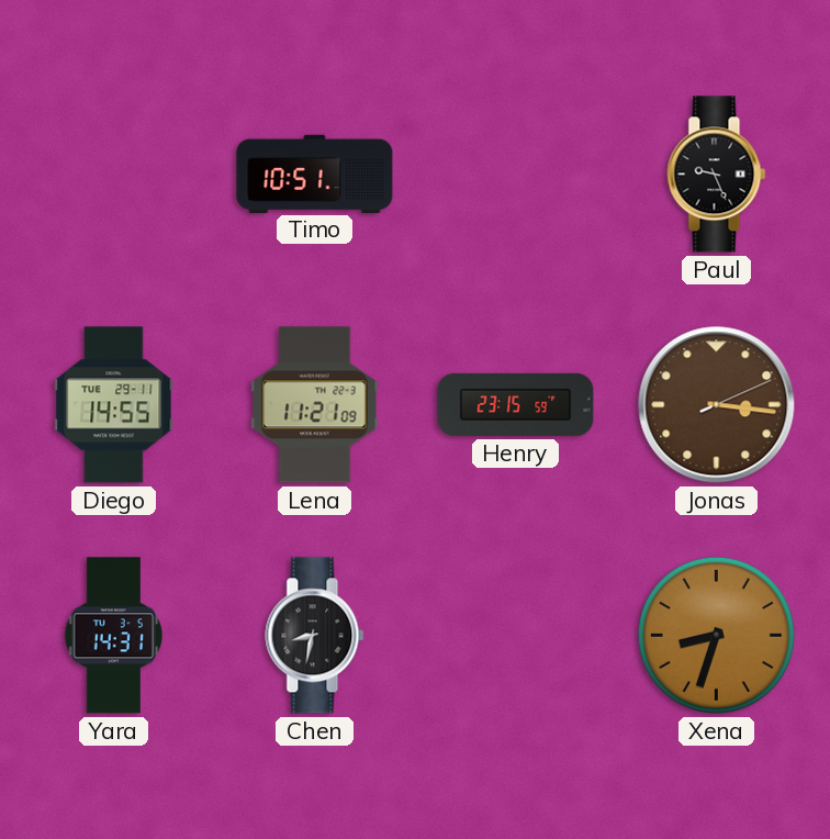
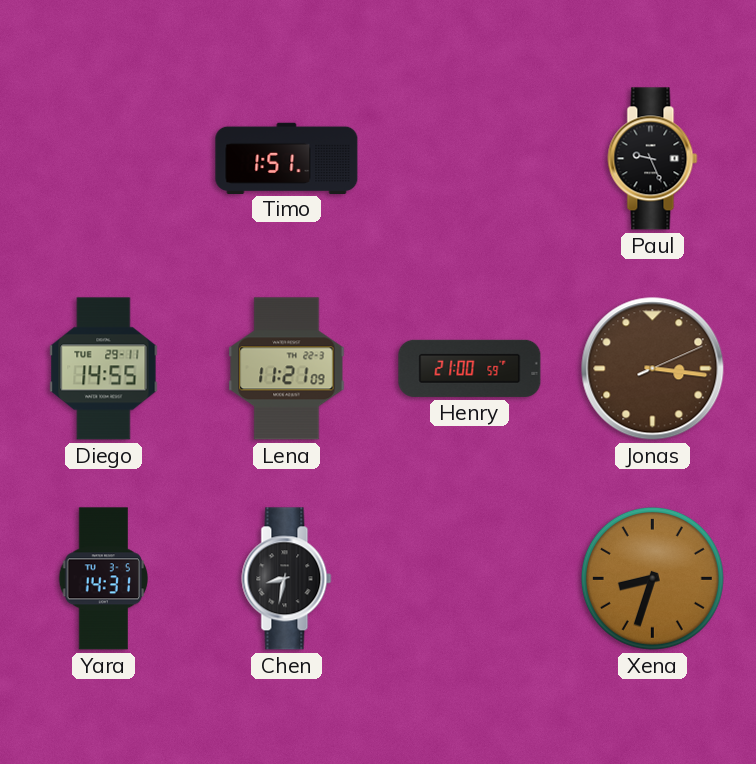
Timo: 10:51 -> 1:51 (287, 158)
Henry: 23:15 -> 21:00 (470, 368)
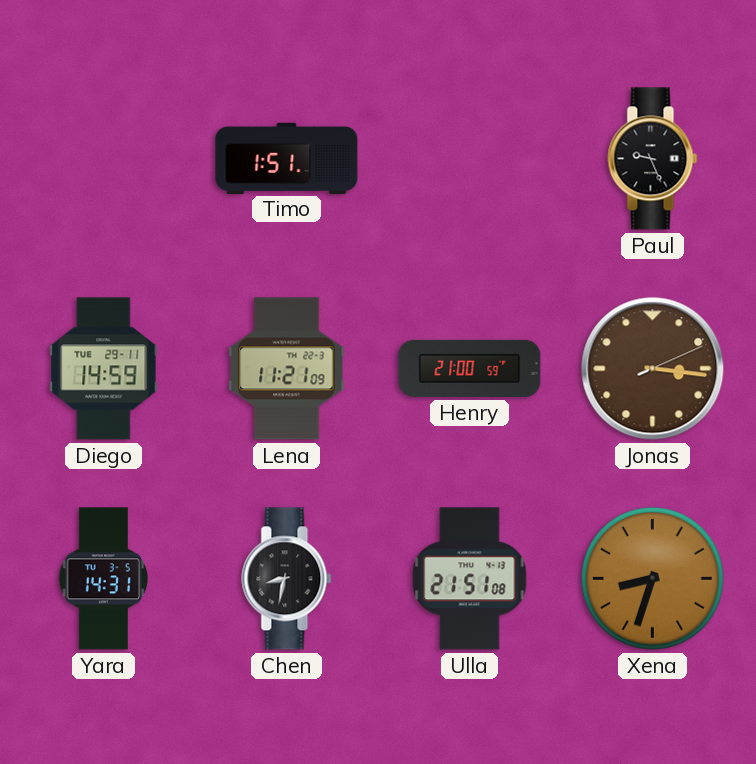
Diego: 14:55 -> 14:59 (104, 369)
Ulla: none -> 21:51 (470, 579)
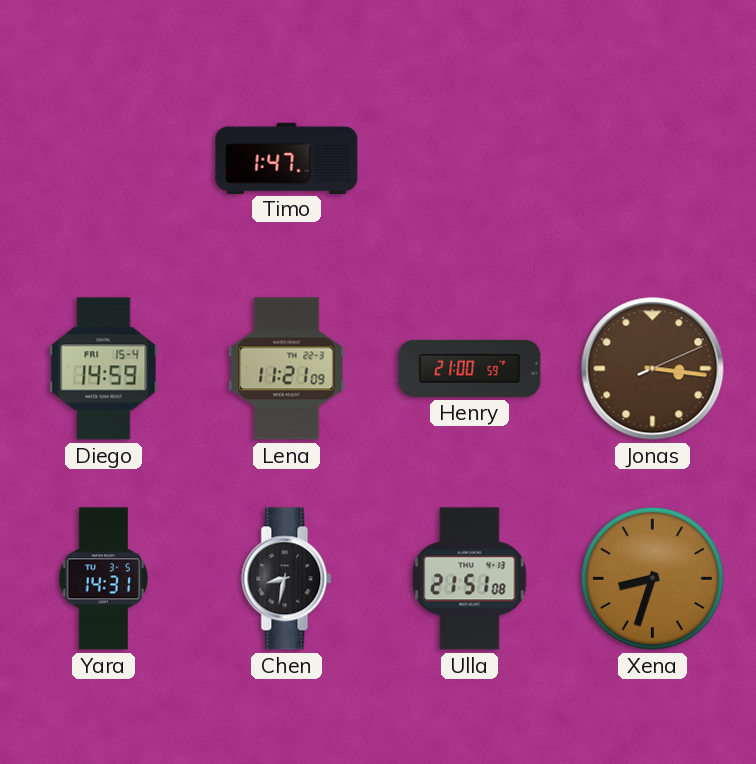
Timo: 1:51 -> 1:47 (287, 158)
Paul: 9:26 -> none (653, 159)
Diego date: TUE 29-11 -> FRI 15-4 (104, 369)
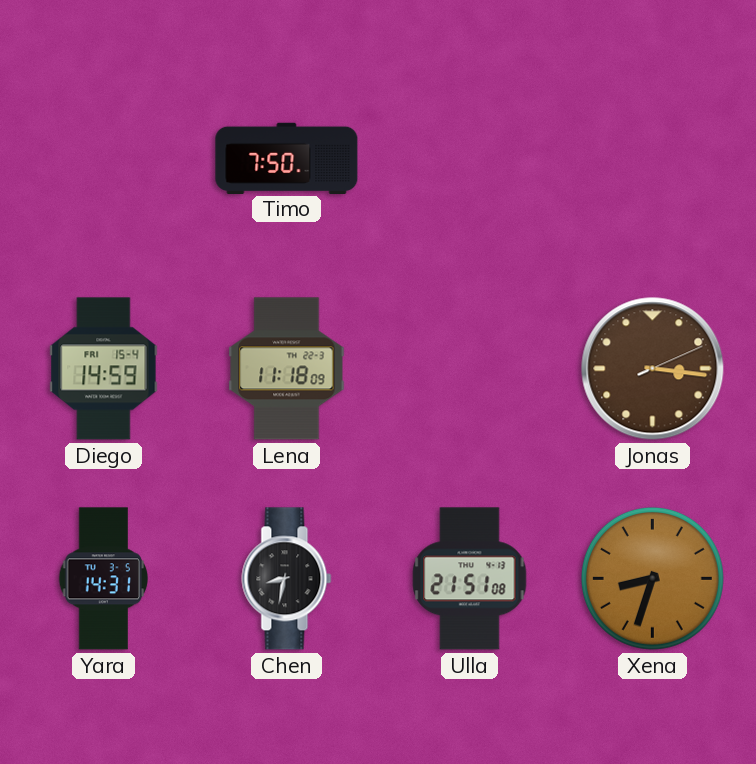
Timo: 1:47 -> 7:50 (287, 158)
Lena: 11:21 -> 11:18 (287, 369)
Henry: 21:00 -> none (470, 368)
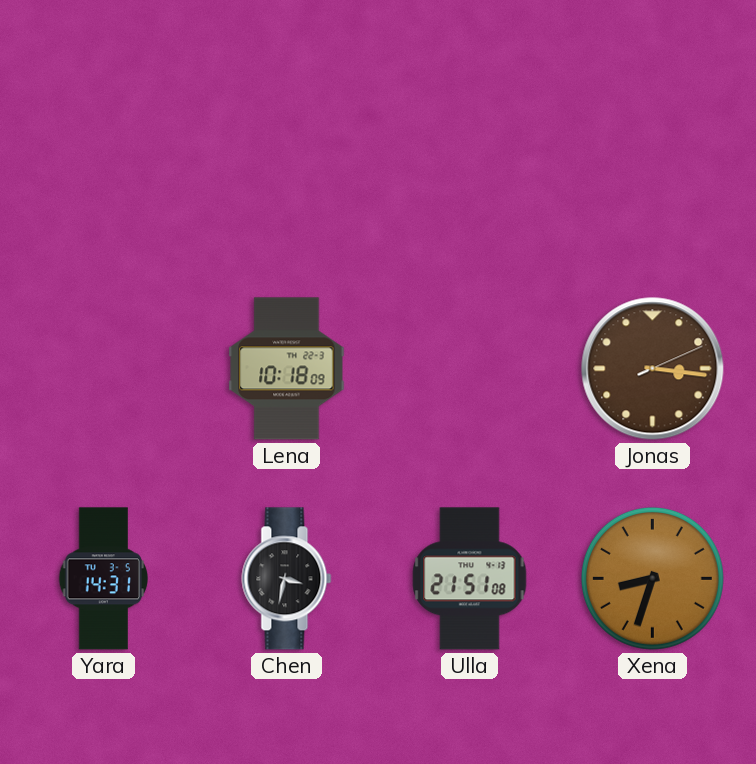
Timo: 7:50 -> none (287, 158)
Diego: 14:59 -> none (104, 369)
Lena: 11:18 -> 10:18 (287, 369)
Chen: 8:32 -> 3:32 (287, 579)
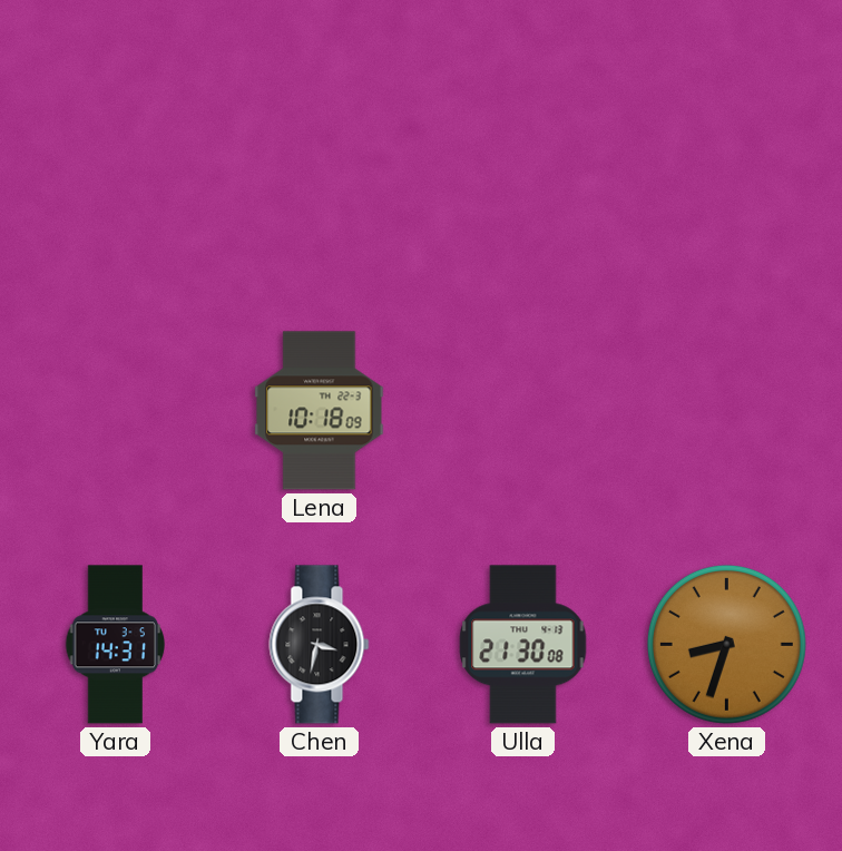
Jonas: 3:16 -> none (653, 369)
Ulla: 21:51 -> 21:30 (523, 645)
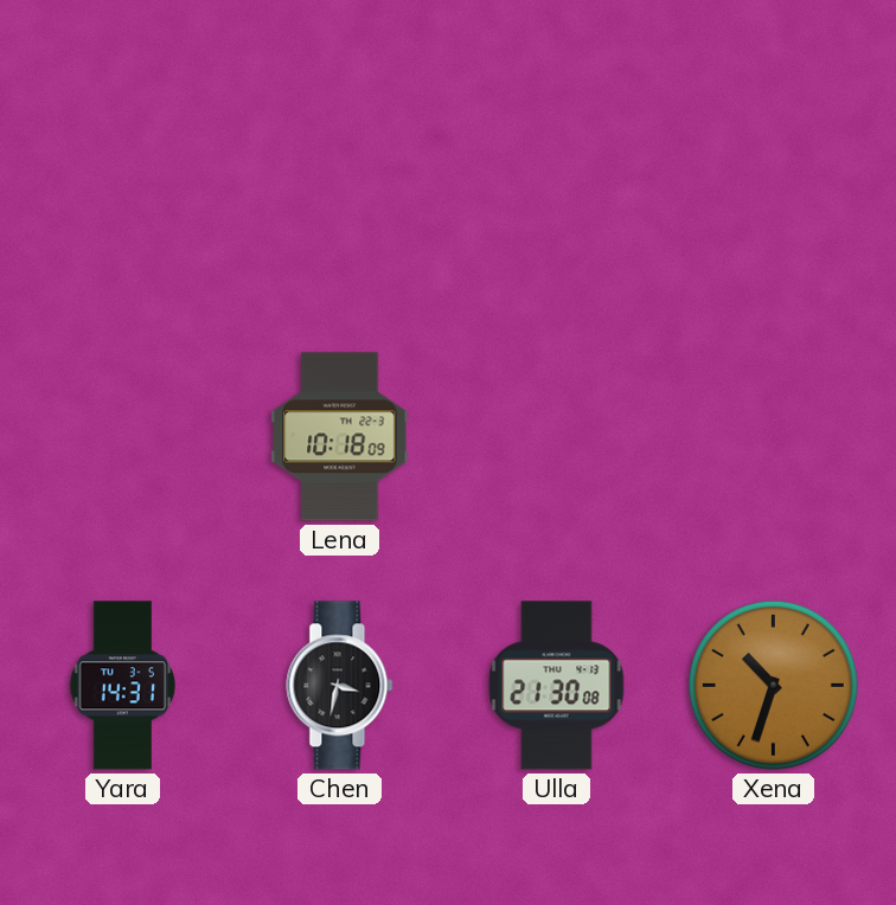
Xena: 8:33 -> 10:33 (773, 685)
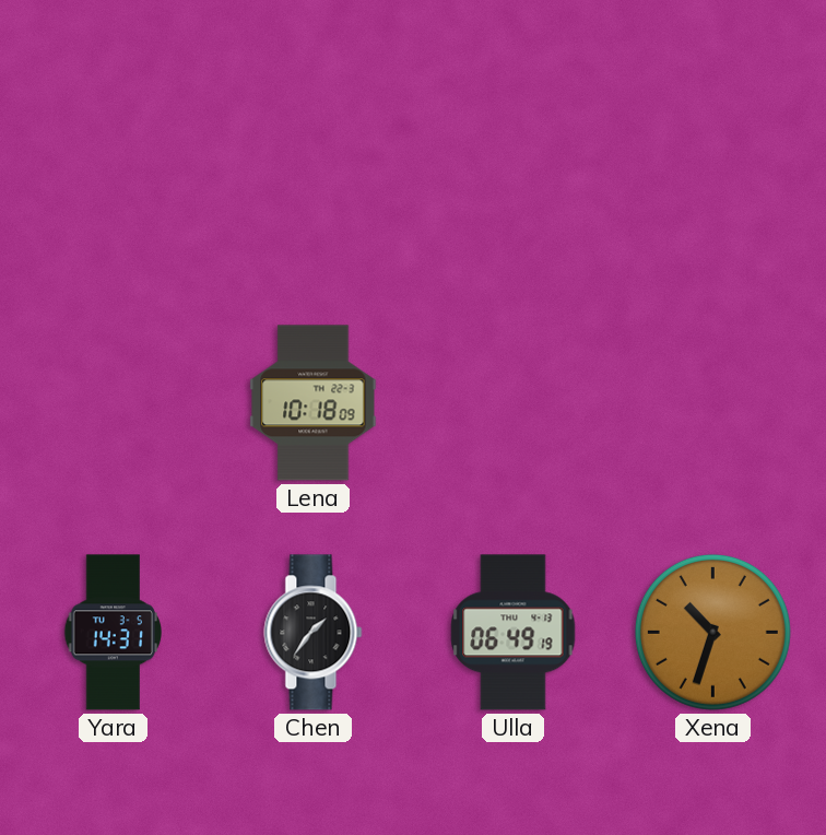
Chen: 3:32 -> 1:36 (314, 633)
Ulla: 21:30 -> 06:49 (514, 633)
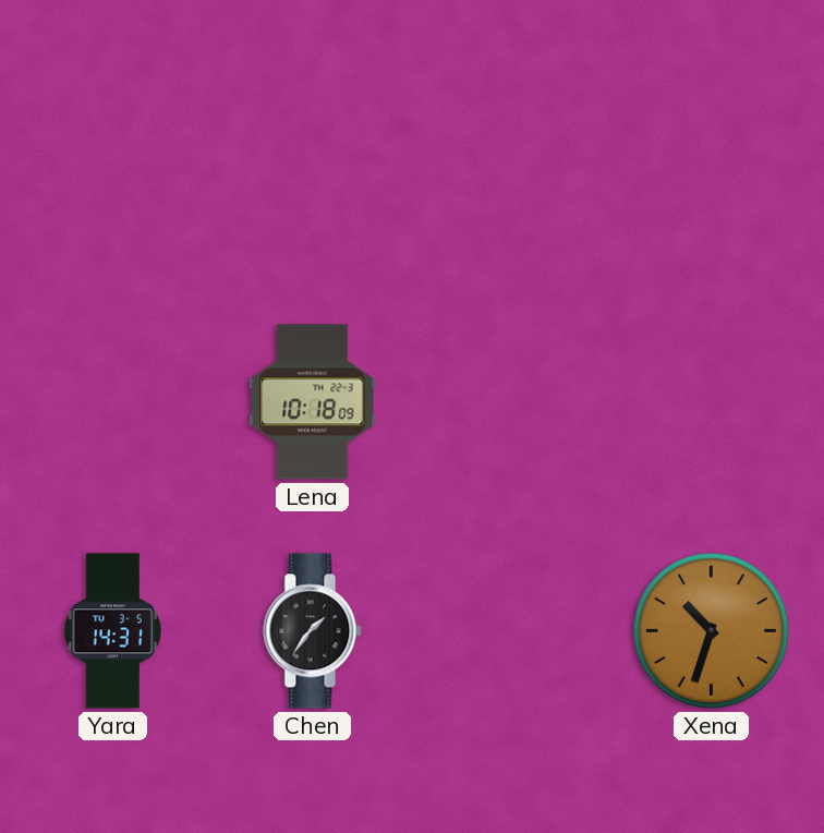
Ulla: 06:49 -> none (514, 633)
